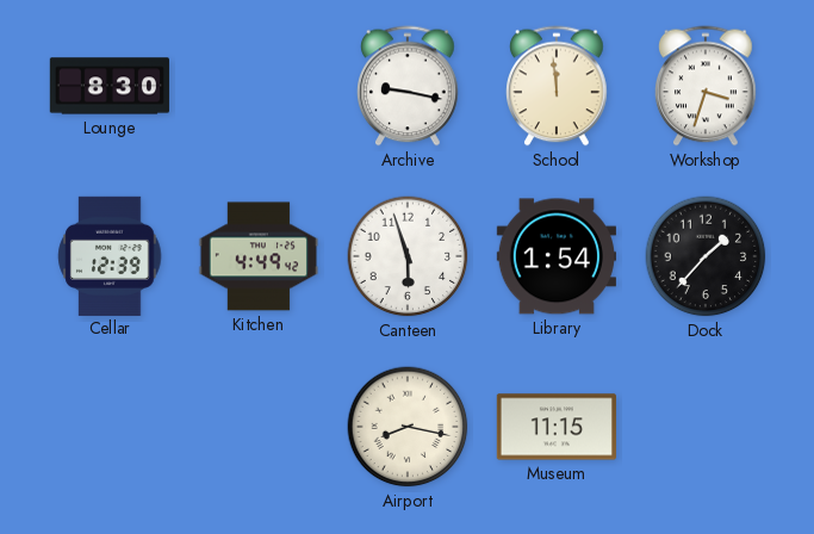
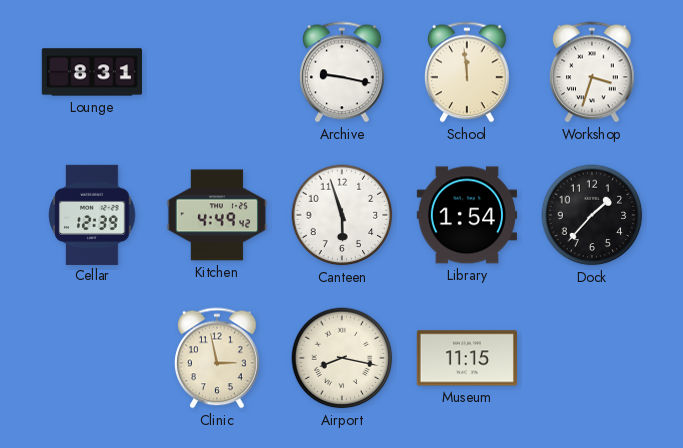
Lounge: 8:30 -> 8:31 (91, 72)
Clinic: none -> 2:58 (218, 358)
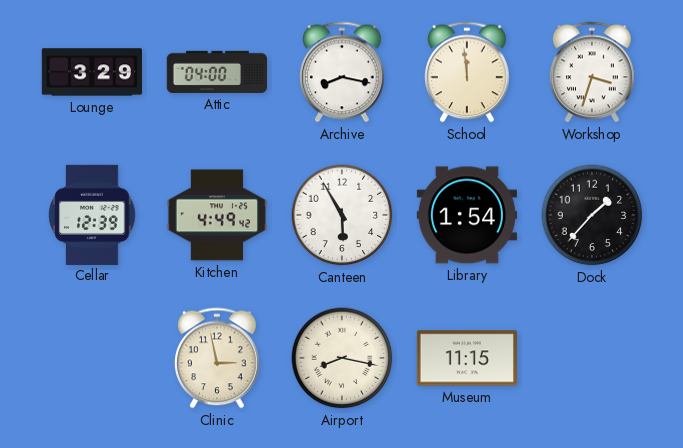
Lounge: 8:31 -> 3:29 (91, 72)
Attic: none -> 04:00 (216, 72)
Archive: 9:17 -> 8:17 (343, 72)
Canteen: 5:57 -> 5:55 (342, 215)
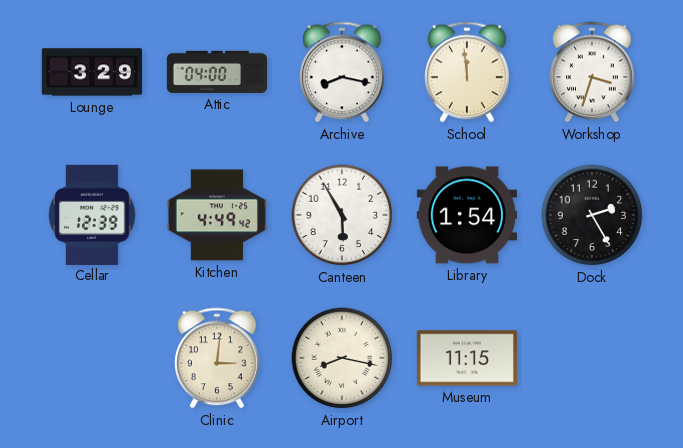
Dock: 1:37 -> 2:25 (592, 215)
Clinic: 2:58 -> 3:01 (218, 358)
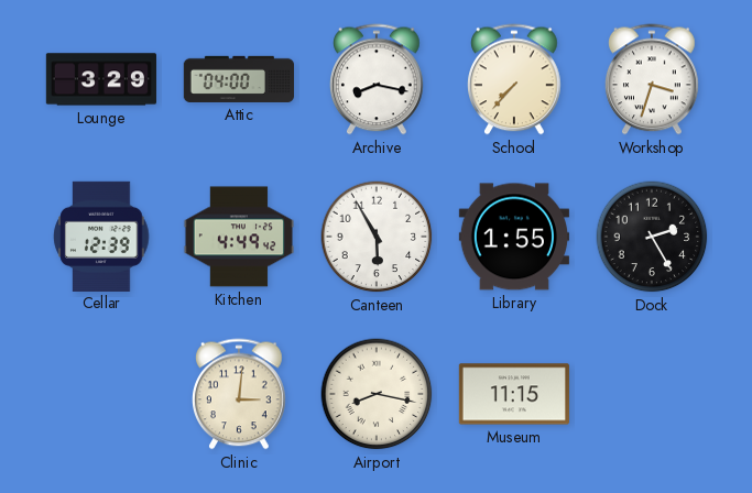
School: 11:59 -> 7:37 (515, 79)
Library: 1:54 -> 1:55 (513, 237)
